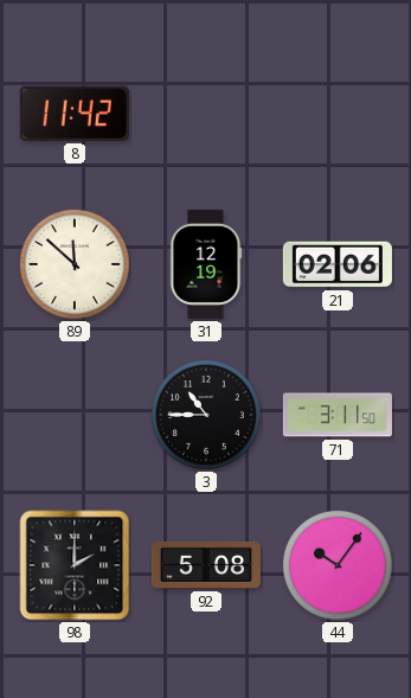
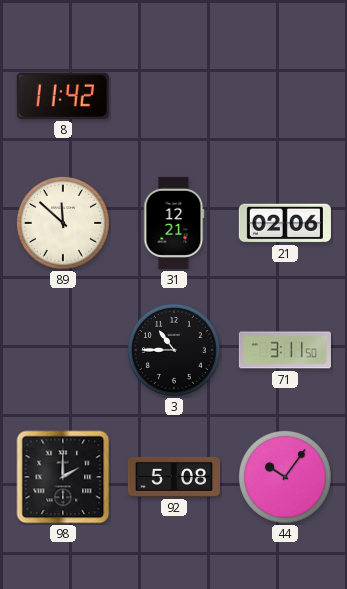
31: 12:19 -> 12:21 (174, 223)
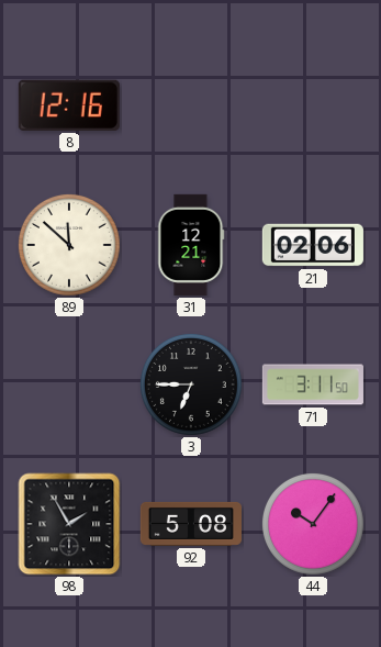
8: 11:42 -> 12:16 (69, 105)
3: 10:45 -> 6:45 (192, 386)
98: 2:00 -> 1:55 (69, 524)
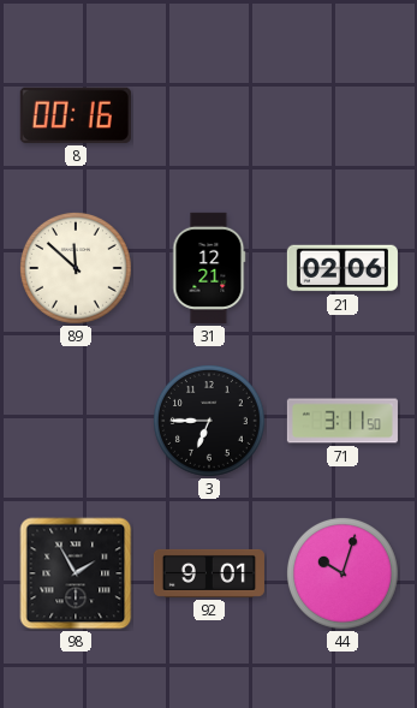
8: 12:16 -> 00:16 (76, 115)
92: 5:08 -> 9:01 (209, 573)
44: 10:06 -> 10:03 (344, 575)
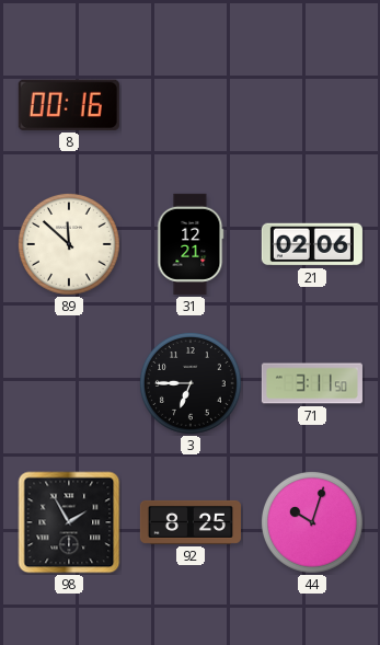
92: 9:01 -> 8:25 (191, 522)
